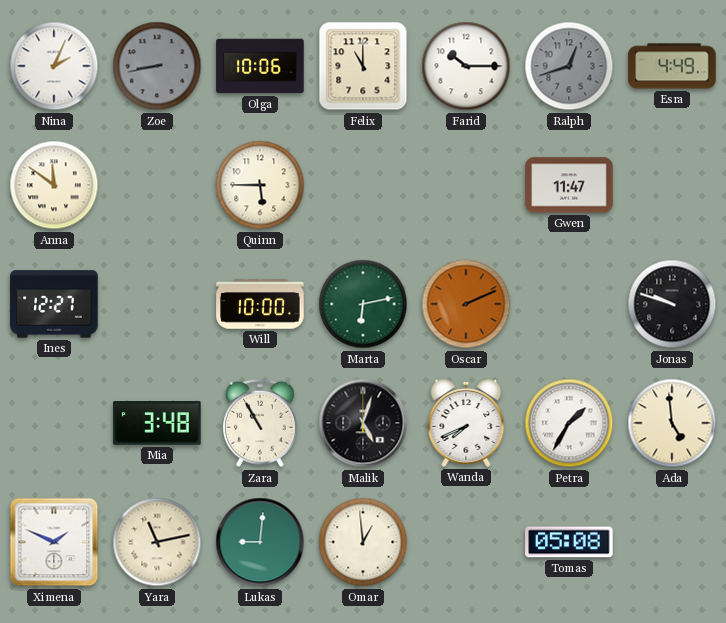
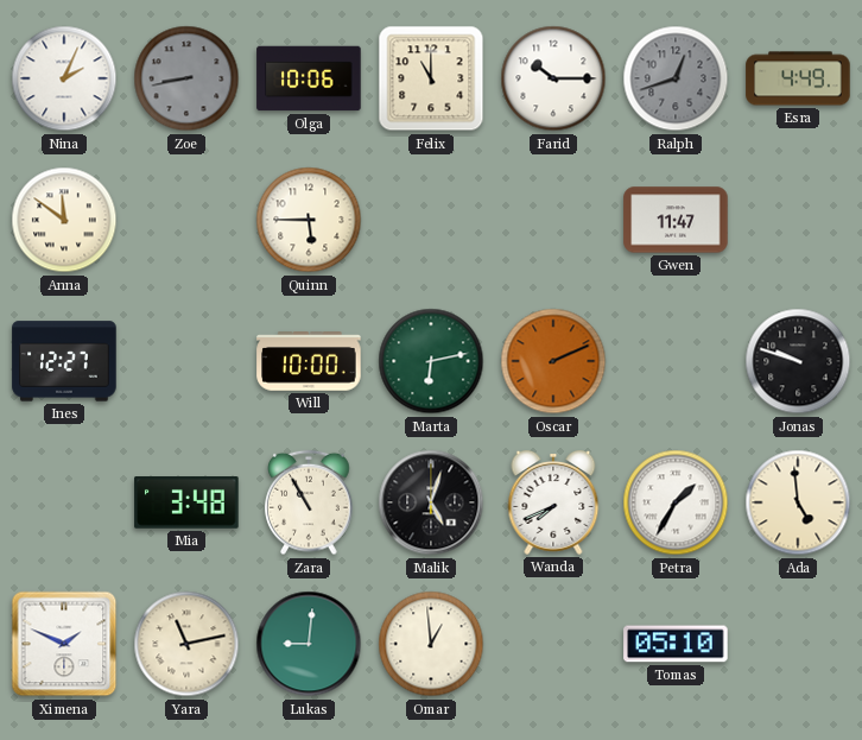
Tomas: 05:08 -> 05:10 (676, 644)
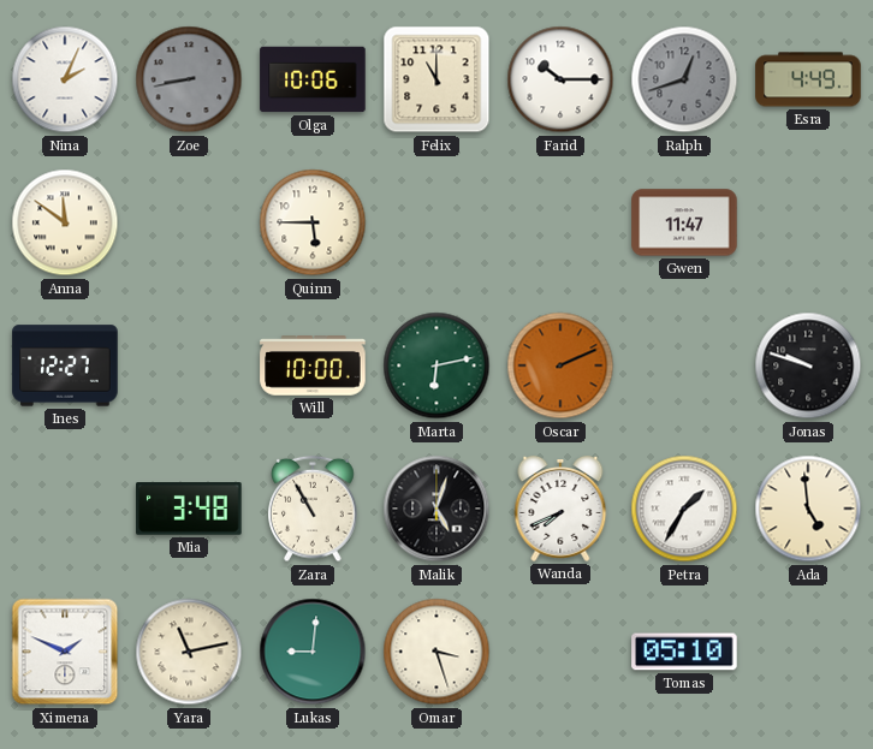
Omar: 12:59 -> 3:27 (437, 652)
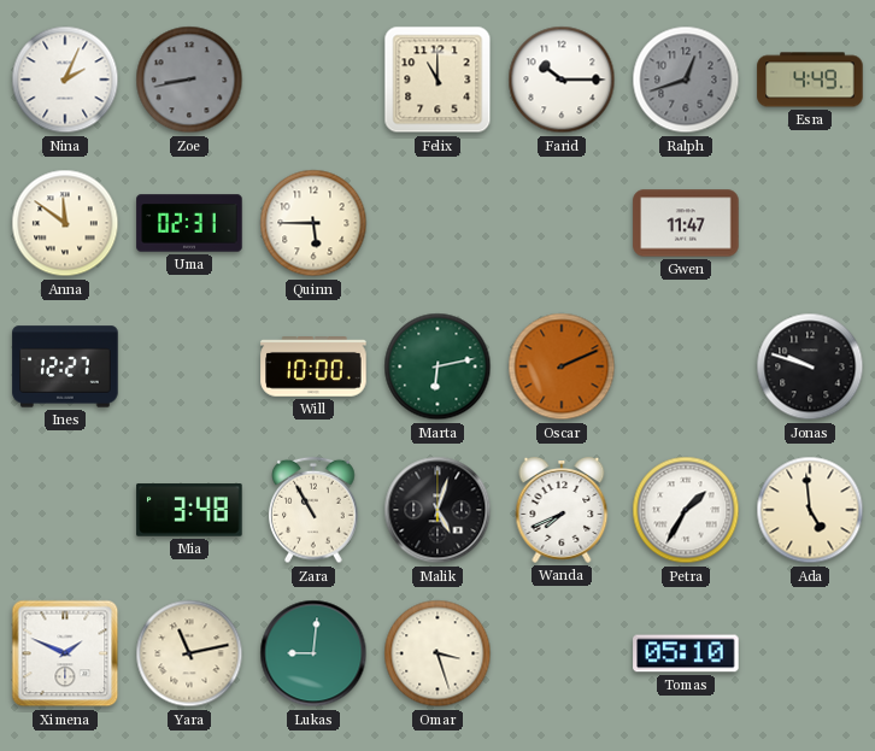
Olga: 10:06 -> none (313, 79)
Uma: none -> 02:31 (189, 223)
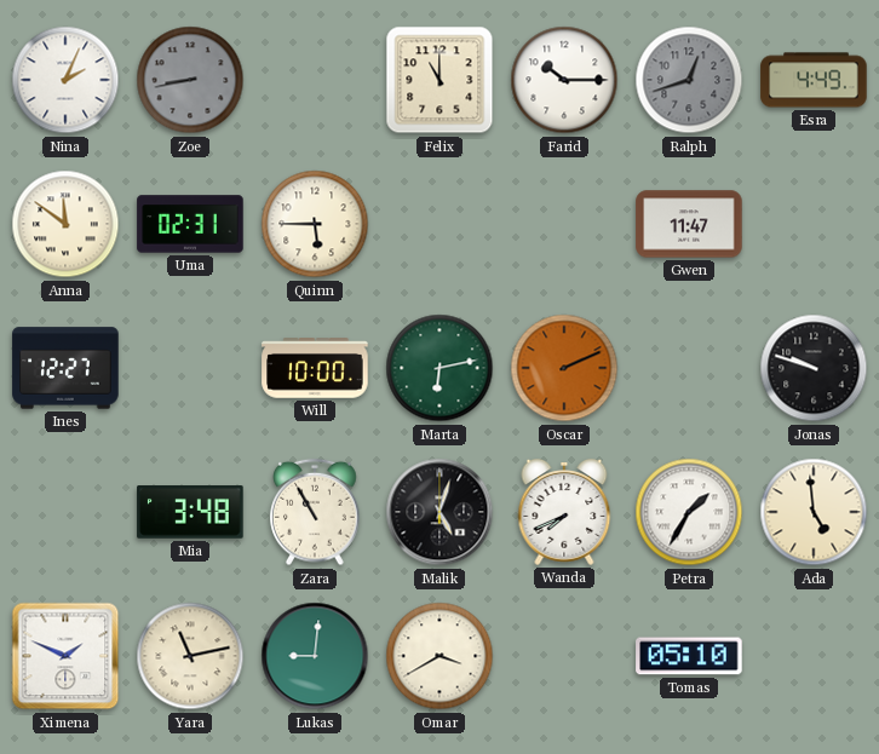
Omar: 3:27 -> 3:40 (439, 656)
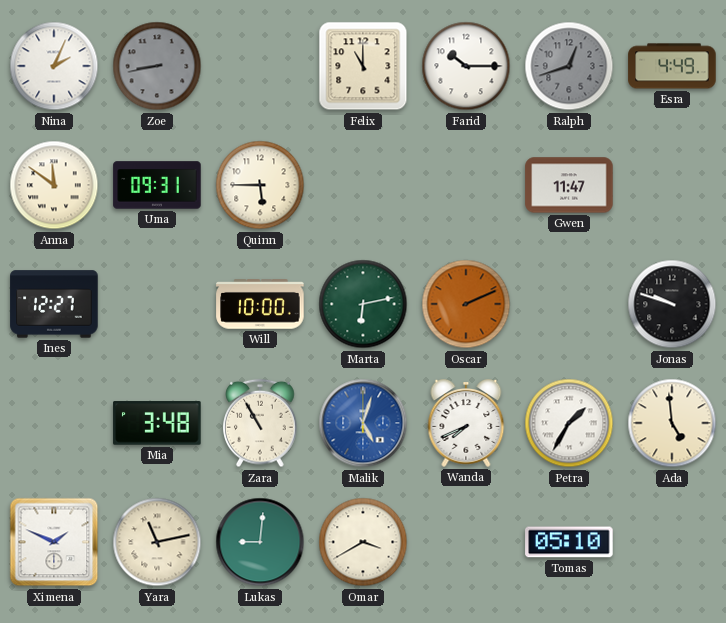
Uma: 02:31 -> 09:31 (157, 185)
Malik dial: black -> blue (363, 423)
